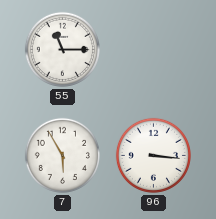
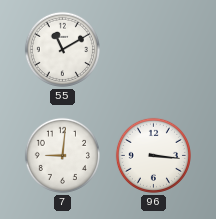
55: 11:15 -> 11:10 (62, 49)
7: 5:55 -> 9:01 (62, 155)
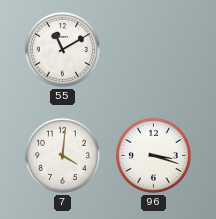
7: 9:01 -> 4:01 (62, 155)
96: 3:16 -> 3:18 (153, 155)
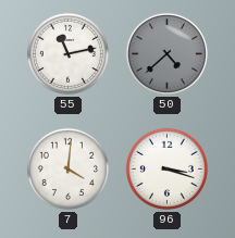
55: 11:10 -> 11:13 (67, 53)
50: none -> 4:38 (166, 53)
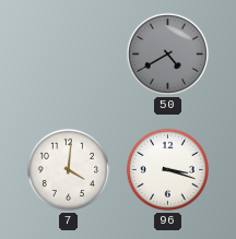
55: 11:13 -> none (67, 53)
50: 4:38 -> 4:40 (167, 53)
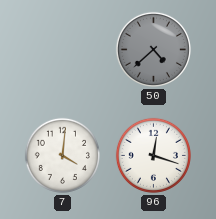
50: 4:40 -> 4:38 (153, 49)
96: 3:18 -> 12:18 (153, 155)
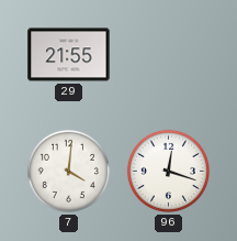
29: none -> 21:55 (69, 55)
50: 4:38 -> none (153, 49)
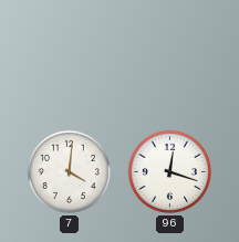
29: 21:55 -> none (69, 55)
